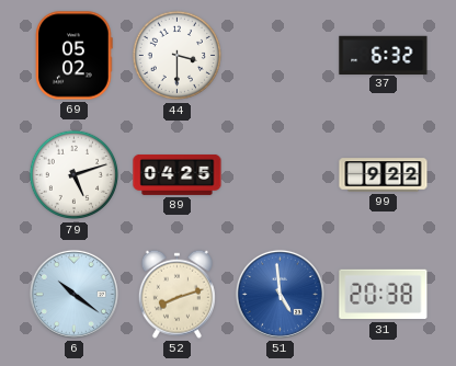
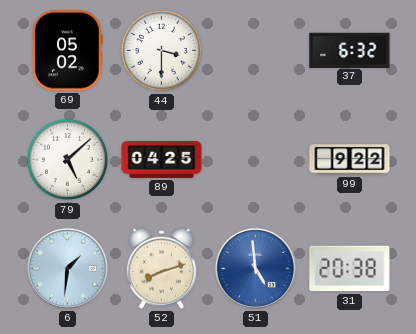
79: 5:12 -> 5:08 (68, 160)
6: 10:21 -> 1:31 (67, 268)
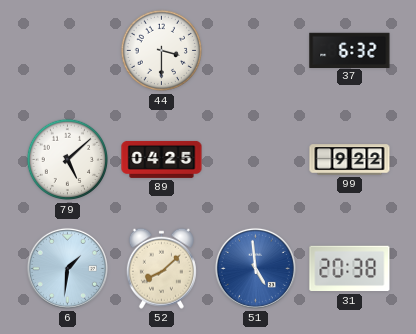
69: 05:02 -> none (68, 51)
52: 8:12 -> 8:08 (161, 268)
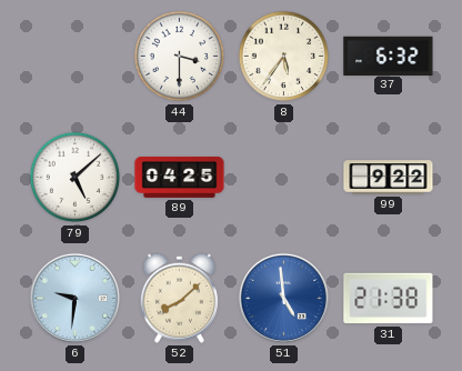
8: none -> 5:36 (284, 57)
6: 1:31 -> 9:31 (74, 298)
31: 20:38 -> 21:38 (389, 299)
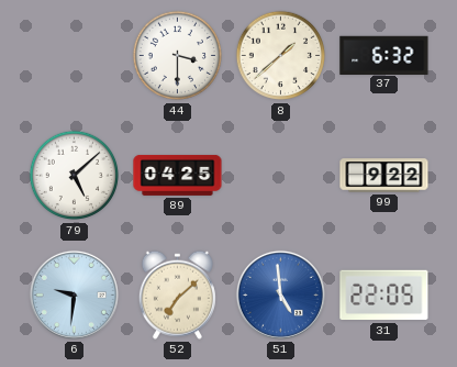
8: 5:36 -> 1:38 (281, 56)
52: 8:08 -> 7:08 (177, 294)
31: 21:38 -> 22:05 (384, 296)
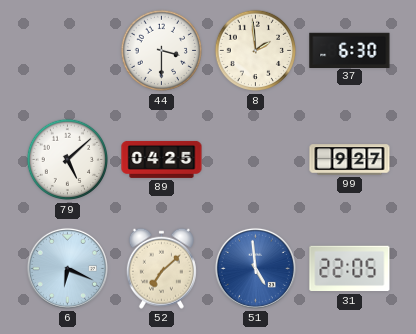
8: 1:38 -> 1:59 (256, 51)
37: 6:32 -> 6:30 (350, 50)
99: 9:22 -> 9:27 (350, 160)
6: 9:31 -> 6:19 (67, 268)
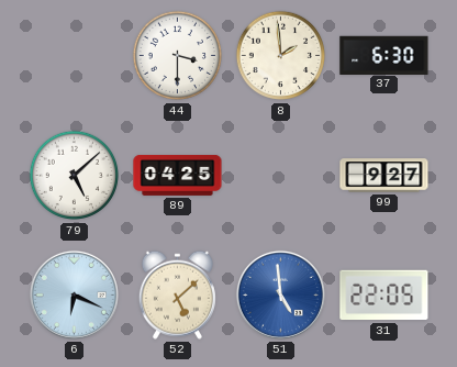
52: 7:08 -> 5:08 (177, 294)
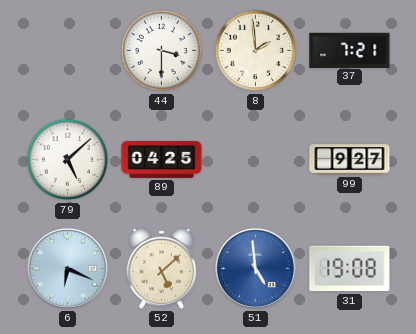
37: 6:30 -> 7:21 (350, 50)
31: 22:05 -> 19:08 (350, 269)
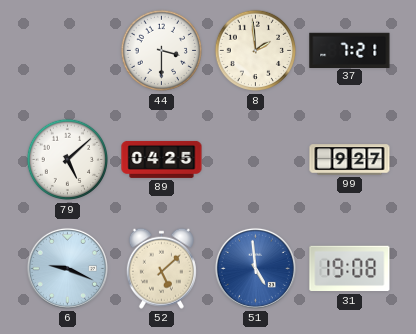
6: 6:19 -> 9:19 (67, 268)
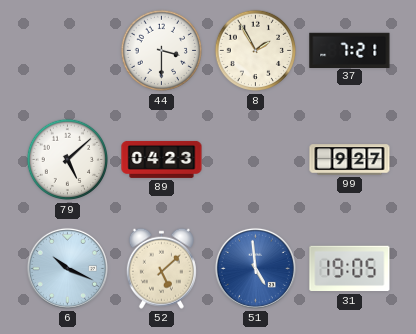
8: 1:59 -> 1:55 (256, 51)
89: 04:25 -> 04:23 (162, 159)
6: 9:19 -> 10:19 (67, 268)
31: 19:08 -> 19:05 (350, 269)
